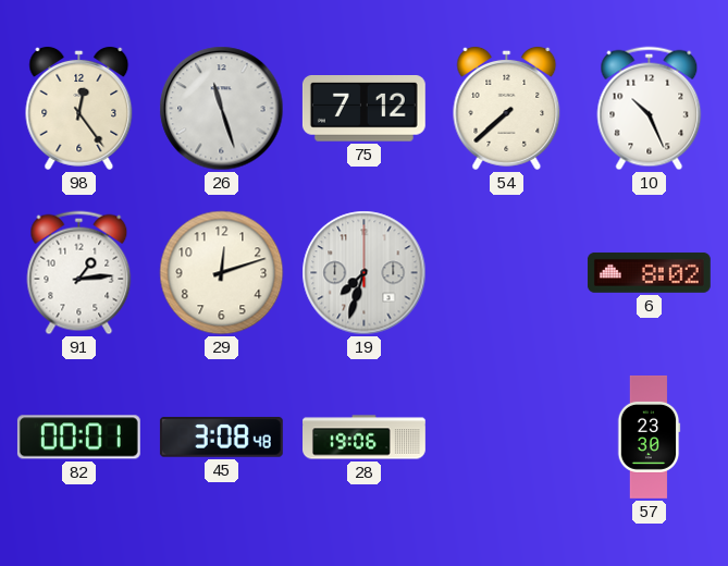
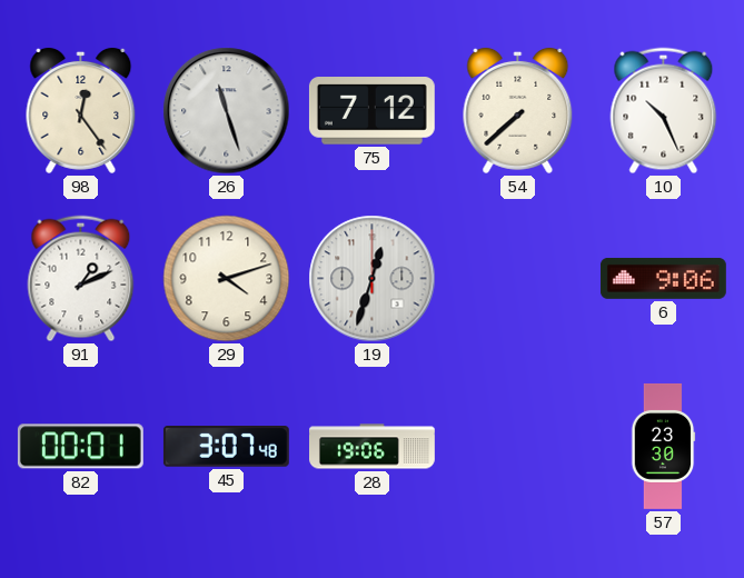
91: 1:14 -> 1:11 (81, 279)
29: 12:12 -> 4:12 (227, 279)
19: 7:33 -> 12:33 (373, 279)
6: 8:02 -> 9:06 (663, 278)
45: 3:08 -> 3:07 (226, 447)
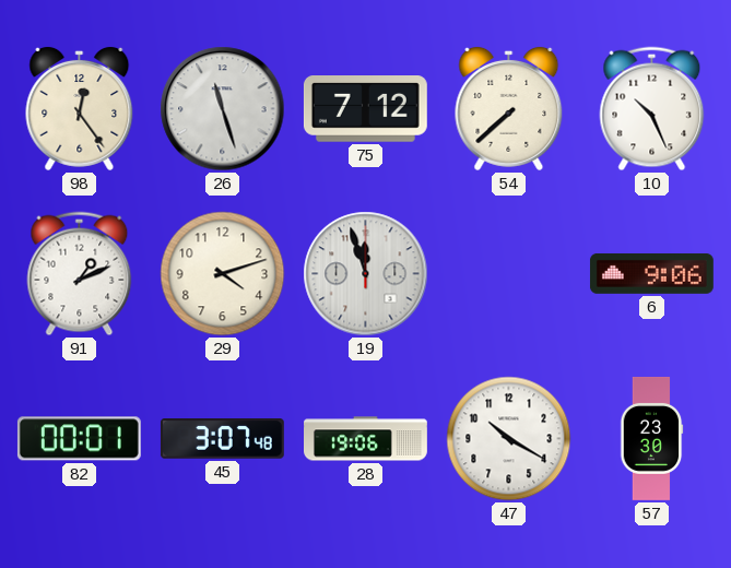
19: 12:33 -> 11:57 (366, 274)
47: none -> 10:20 (509, 439)
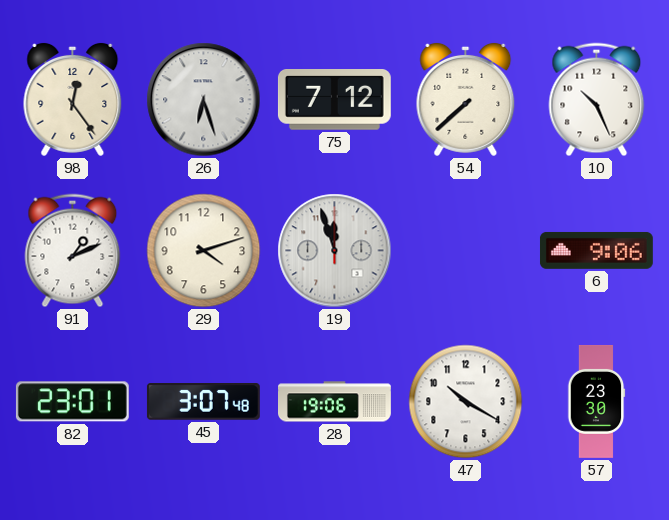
26: 11:27 -> 6:27 (204, 100)
82: 00:01 -> 23:01 (72, 402)
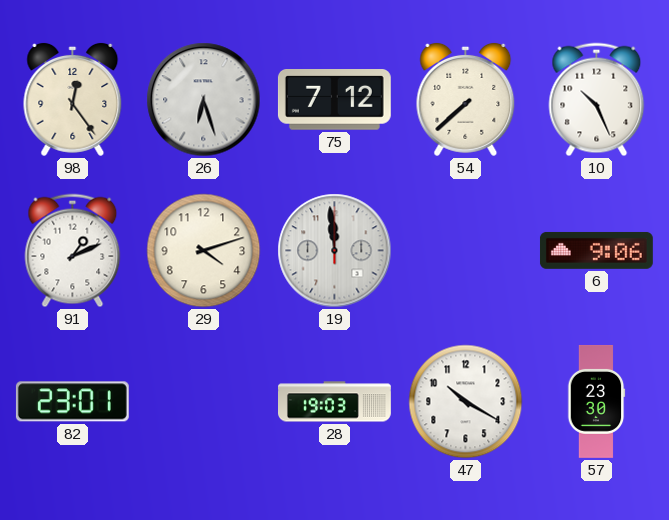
19: 11:57 -> 11:59 (335, 251)
45: 3:07 -> none (203, 402)
28: 19:06 -> 19:03 (335, 402)
